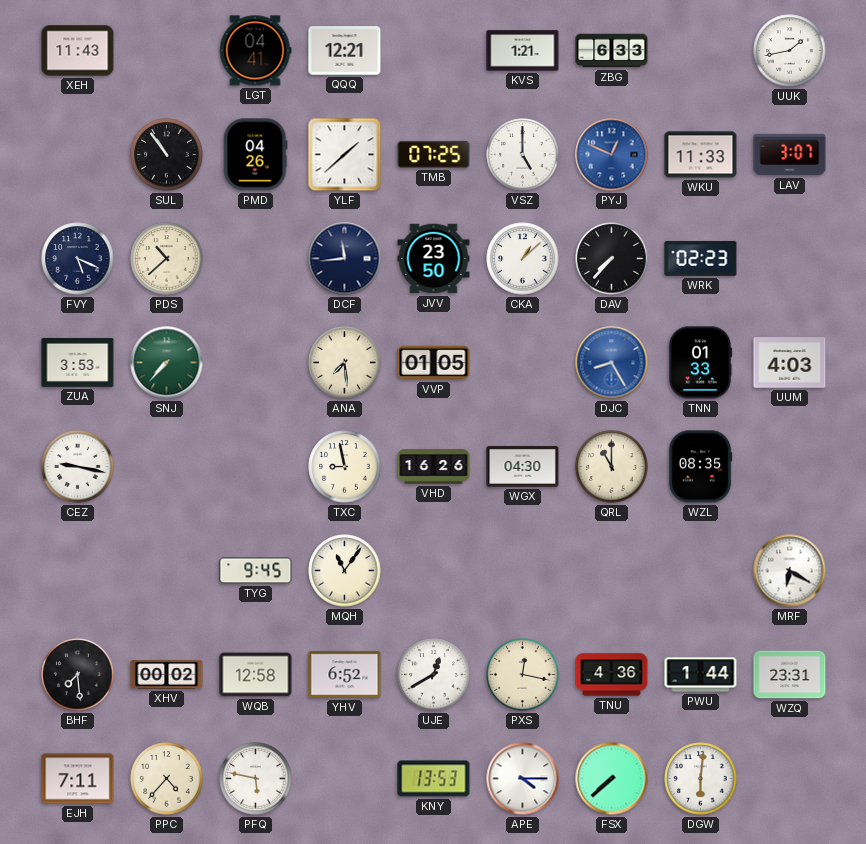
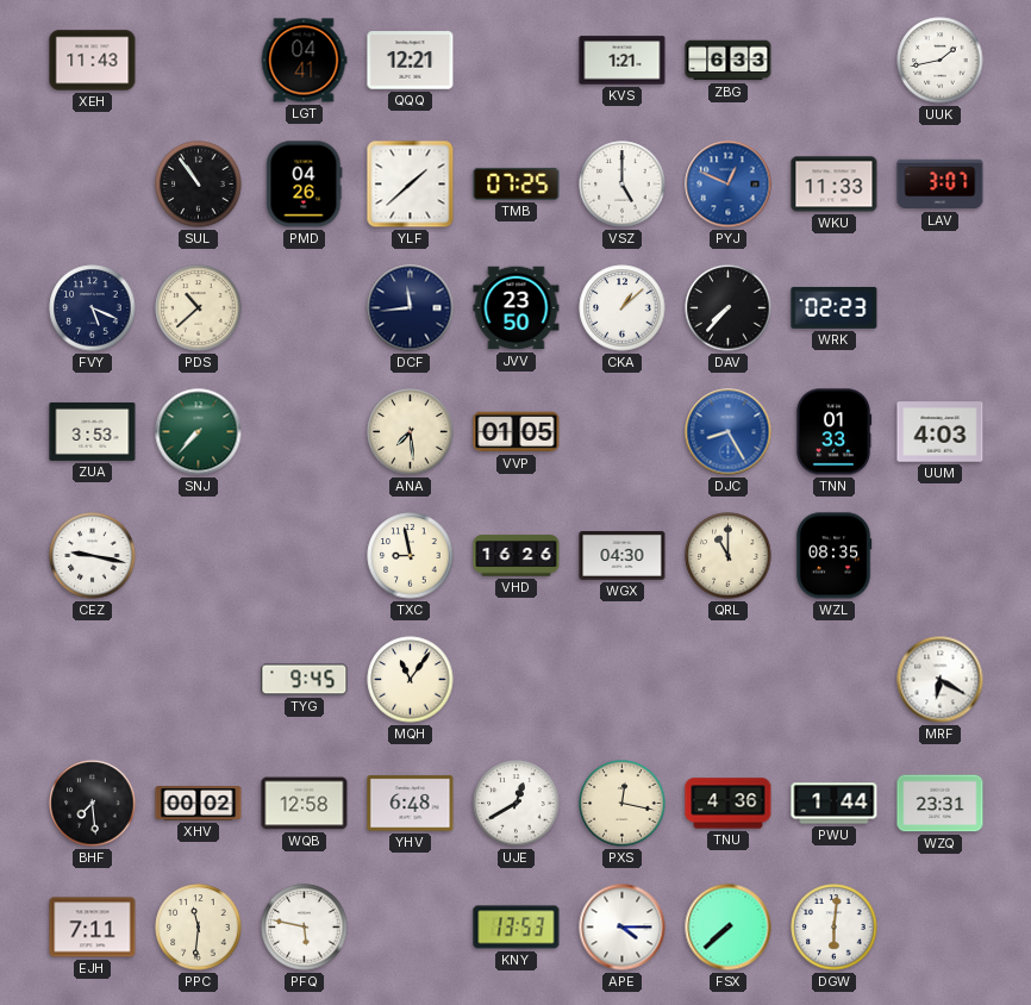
YHV: 6:52 -> 6:48 (411, 804)
PPC: 4:37 -> 11:31 (199, 928)
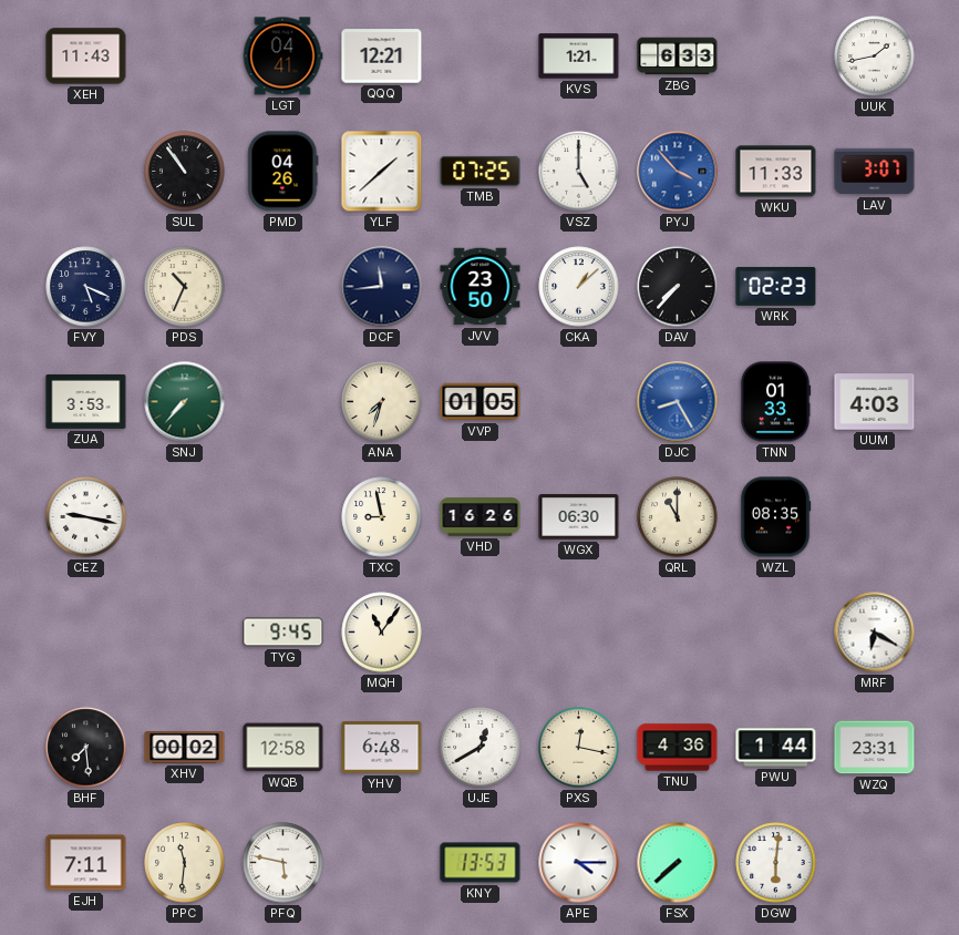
PYJ: 12:49 -> 3:53 (678, 172)
PDS: 10:38 -> 10:34 (185, 287)
ANA: 7:29 -> 7:33 (382, 402)
WGX: 04:30 -> 06:30 (579, 517)
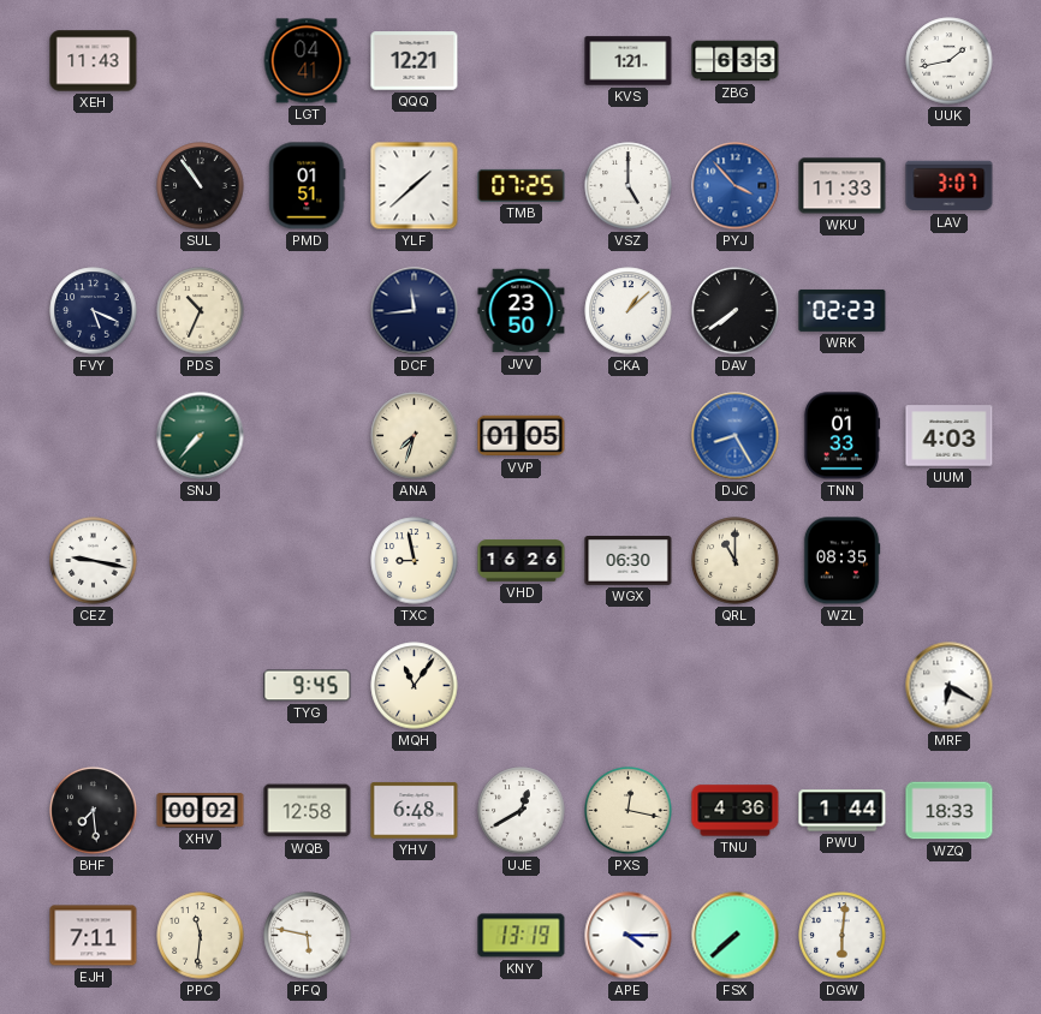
PMD: 04:26 -> 01:51 (308, 186)
DAV: 7:37 -> 7:39 (736, 311)
ZUA: 3:53 -> none (86, 401)
WZQ: 23:31 -> 18:33 (950, 811)
KNY: 13:53 -> 13:19 (522, 936)
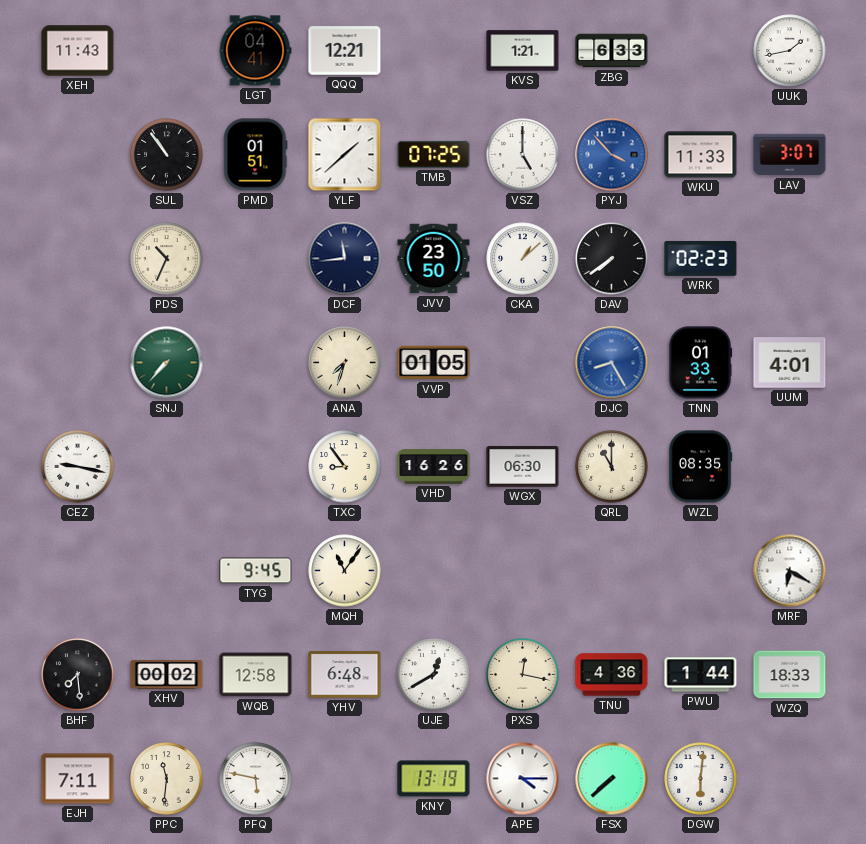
FVY: 5:19 -> none (94, 311)
UUM: 4:03 -> 4:01 (790, 363)
TXC: 8:58 -> 8:54 (345, 467)
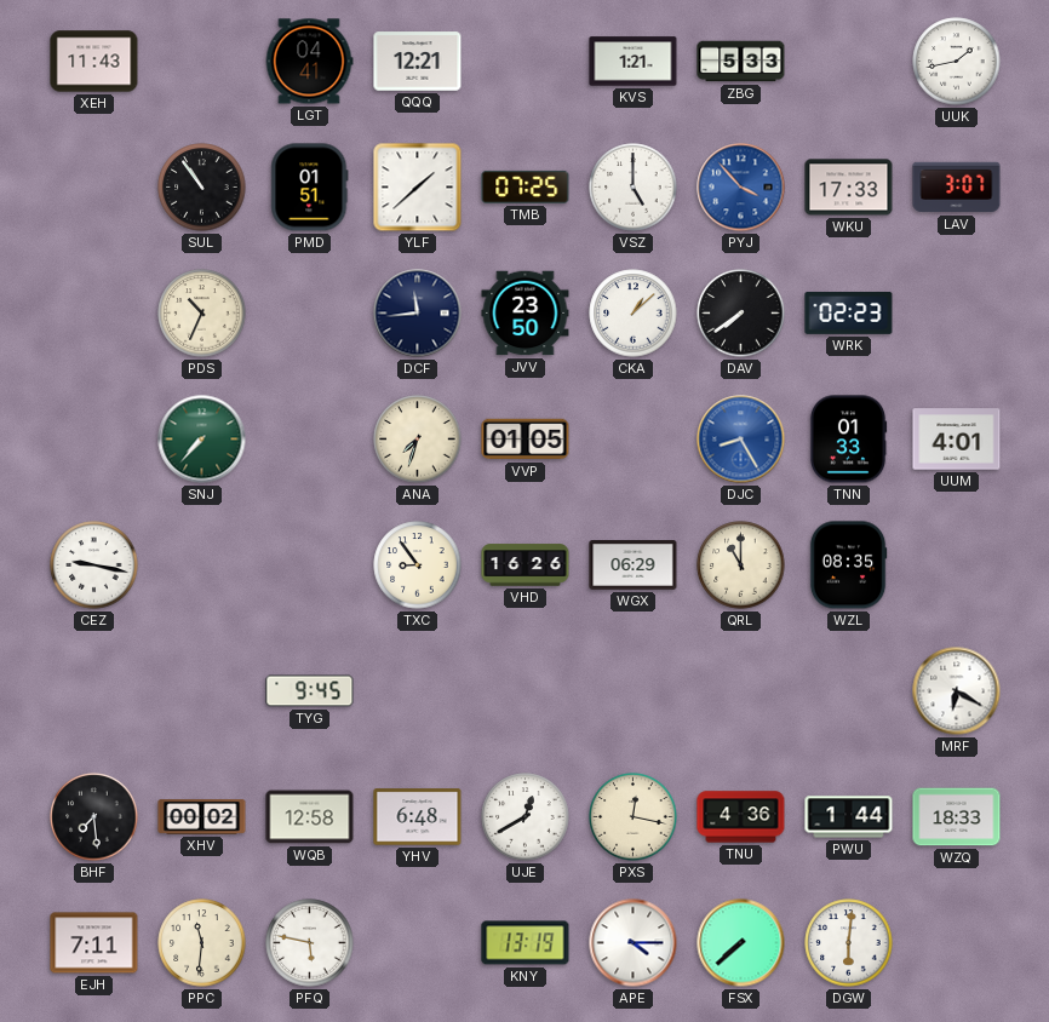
ZBG: 6:33 -> 5:33 (741, 62)
WKU: 11:33 -> 17:33 (849, 188)
WGX: 06:30 -> 06:29 (634, 565)
MQH: 11:06 -> none (345, 571)
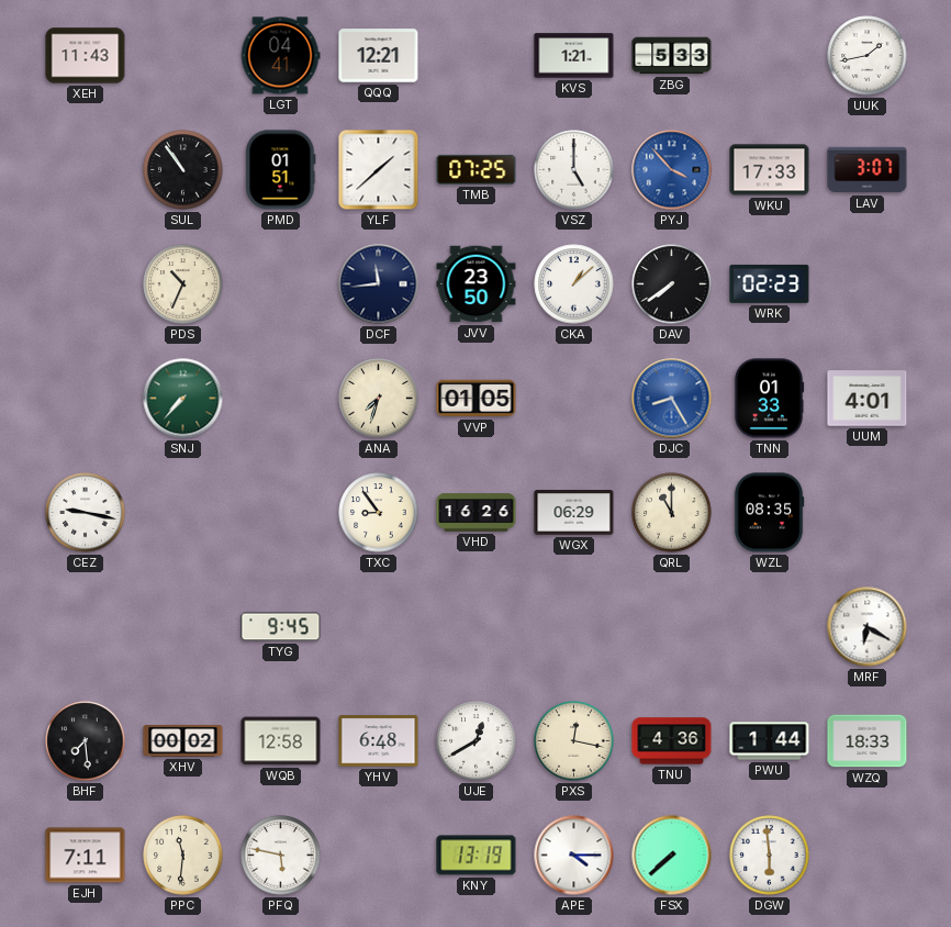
DGW: 6:01 -> 5:59 (770, 856)
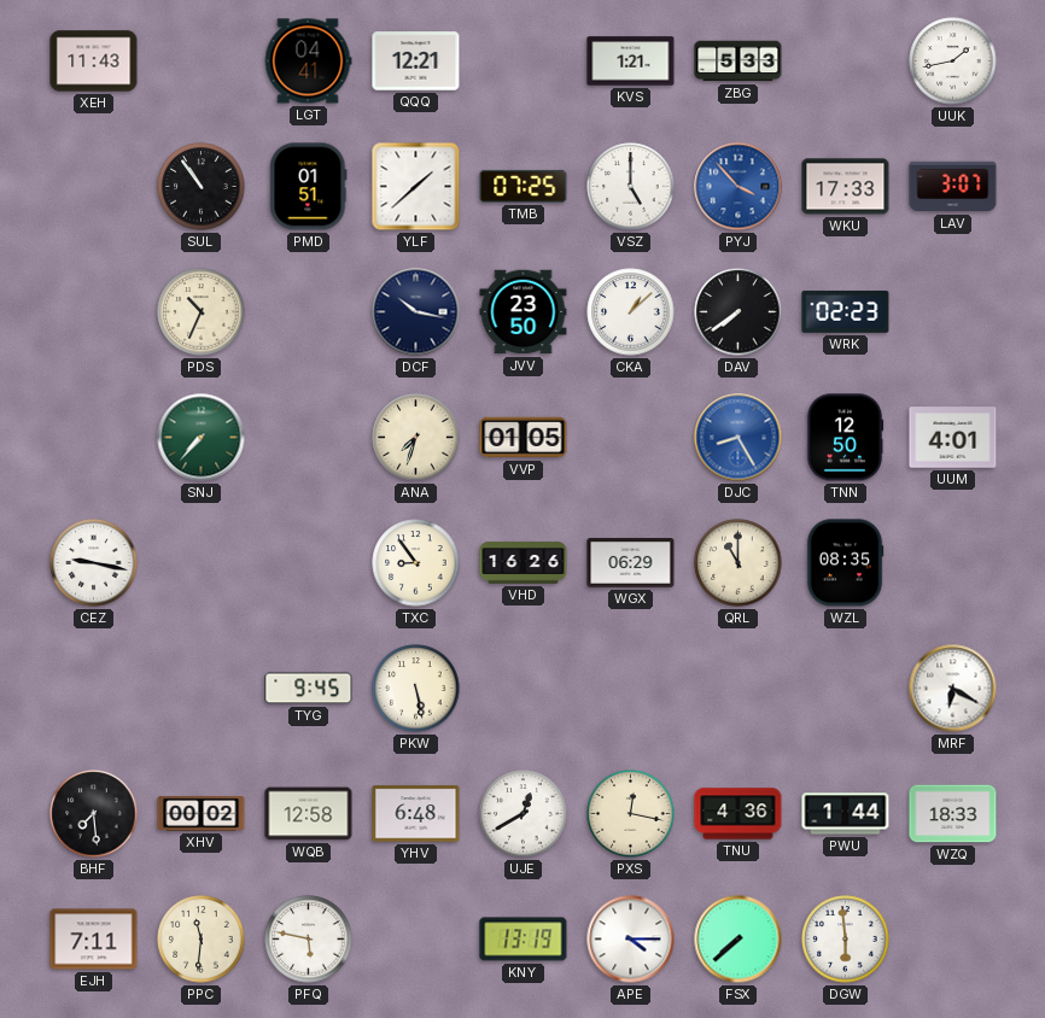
DCF: 11:44 -> 10:17 (416, 312)
TNN: 01:33 -> 12:50 (845, 438)
PKW: none -> 5:28 (416, 689)
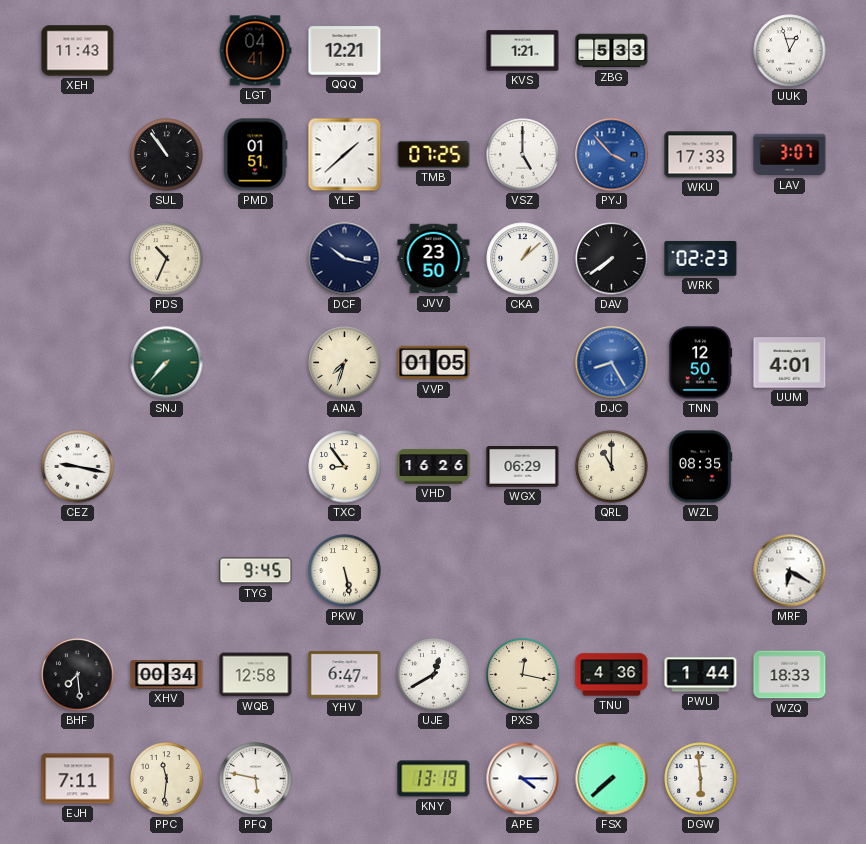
UUK: 1:43 -> 12:57 (790, 51)
XHV: 00:02 -> 00:34 (167, 675)
YHV: 6:48 -> 6:47 (345, 675)
